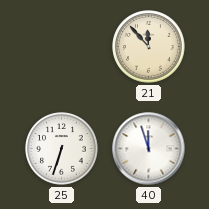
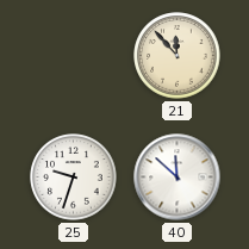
25: 6:33 -> 9:33 (74, 178)
40: 11:57 -> 11:52 (178, 178)
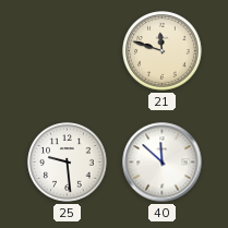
21: 11:53 -> 11:48 (163, 51)
25: 9:33 -> 9:29 (68, 163)
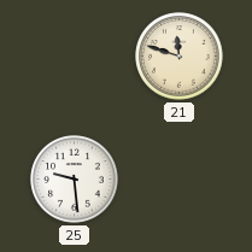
40: 11:52 -> none (163, 163)
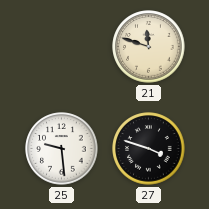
27: none -> 3:48 (149, 149)
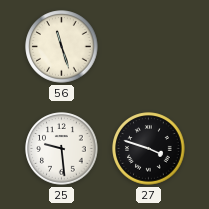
56: none -> 11:27 (62, 47)
21: 11:48 -> none (149, 47)
